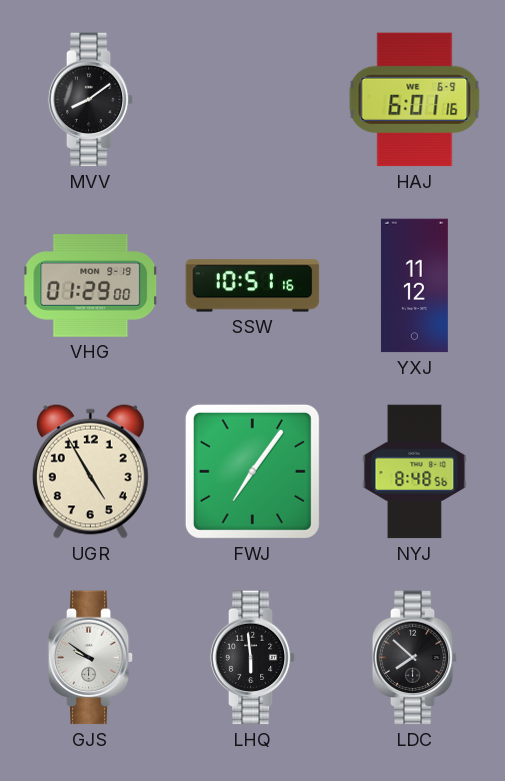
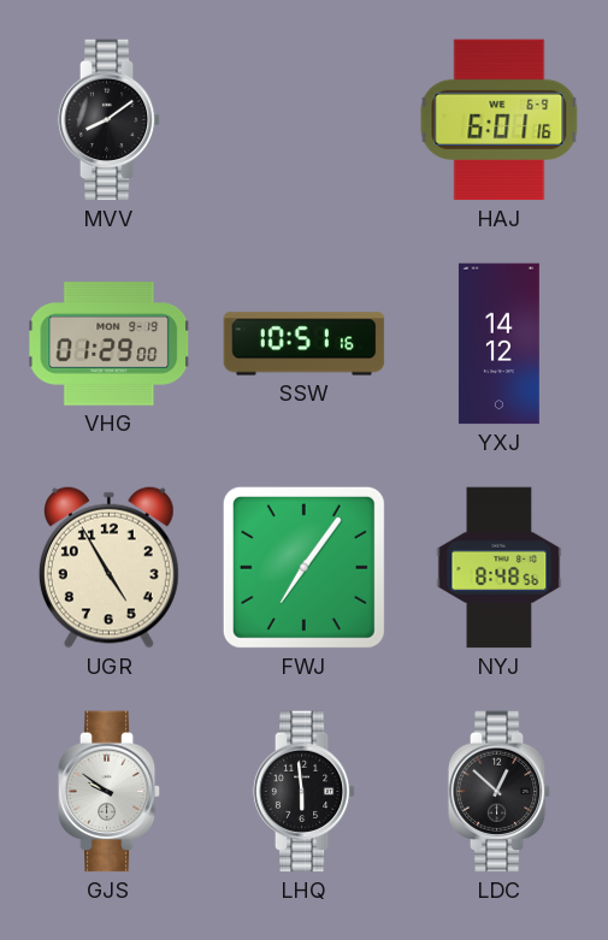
YXJ: 11:12 -> 14:12 (498, 344)
LDC: 7:52 -> 12:52 (500, 792)
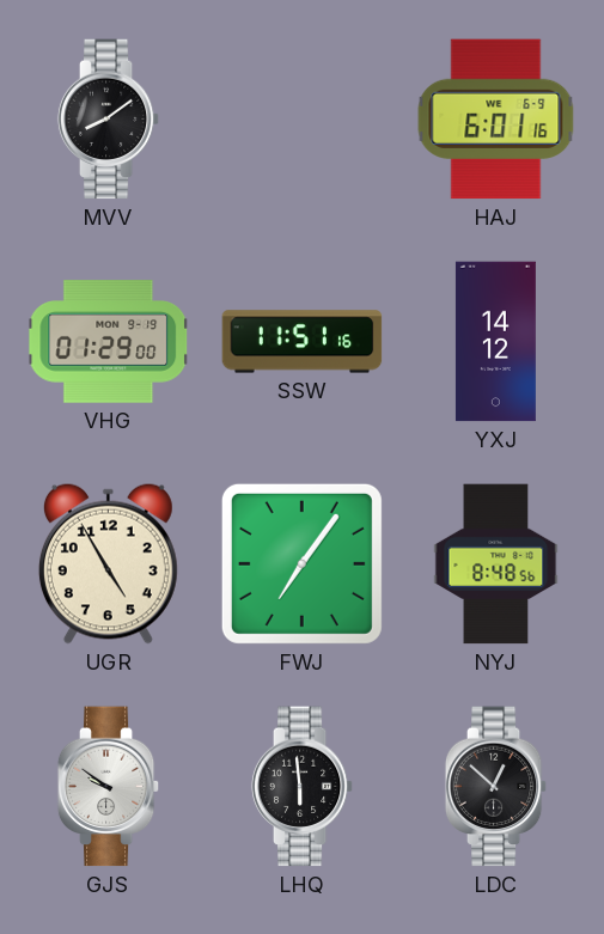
SSW: 10:51 -> 11:51 (303, 342)
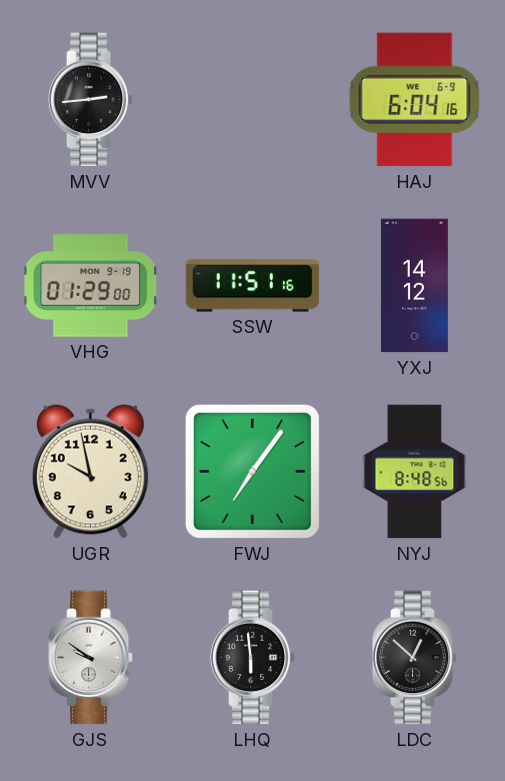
MVV: 8:09 -> 2:44 (91, 100)
HAJ: 6:01 -> 6:04 (415, 100)
UGR: 4:55 -> 9:58 (90, 471)
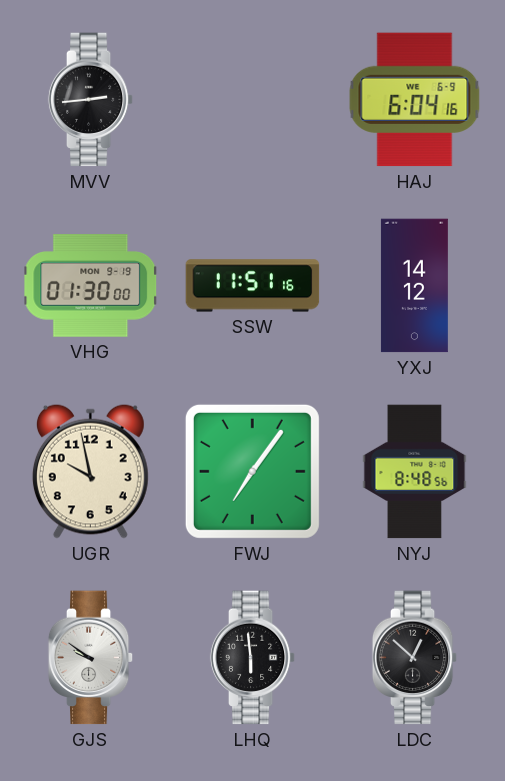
VHG: 01:29 -> 01:30 (91, 286)
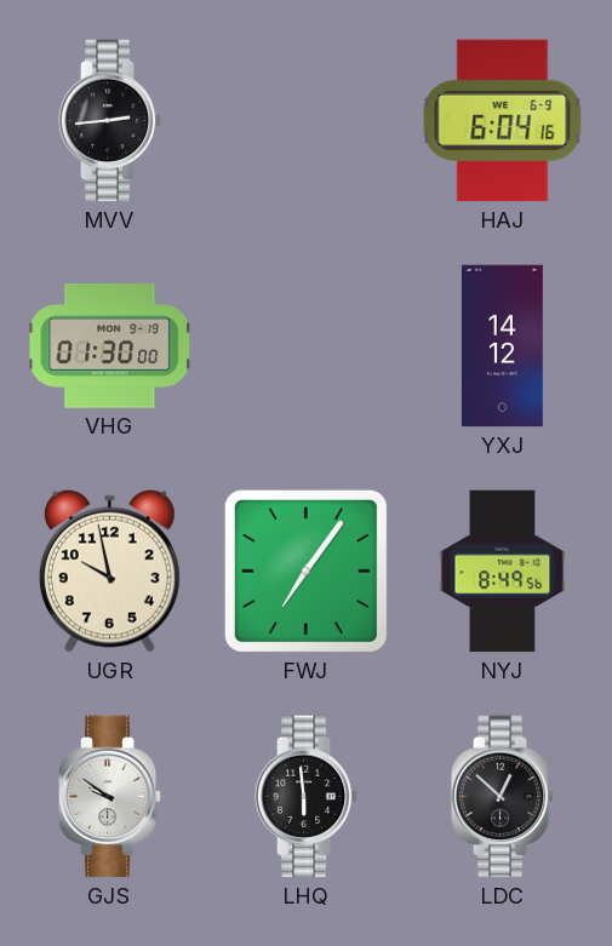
SSW: 11:51 -> none (253, 286)
NYJ: 8:48 -> 8:49 (503, 572)
